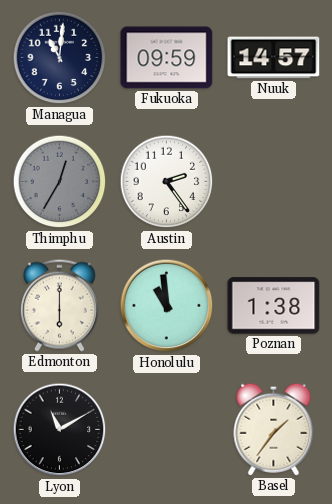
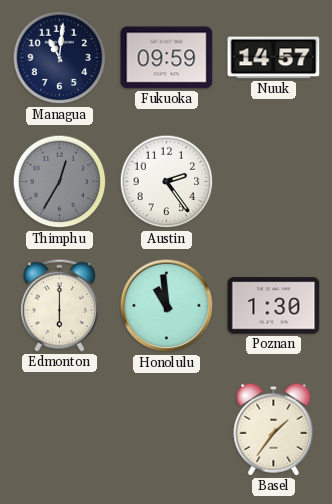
Poznan: 1:38 -> 1:30 (274, 306)
Lyon: 11:10 -> none (60, 430)
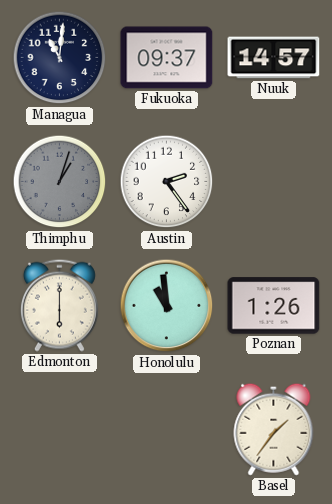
Fukuoka: 09:59 -> 09:37 (167, 58)
Thimphu: 12:35 -> 1:03 (60, 182)
Poznan: 1:30 -> 1:26 (274, 306)
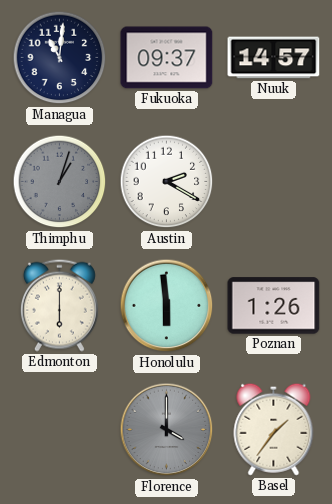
Austin: 2:24 -> 2:20 (167, 182)
Honolulu: 10:59 -> 5:59 (167, 306)
Florence: none -> 4:00 (167, 430)
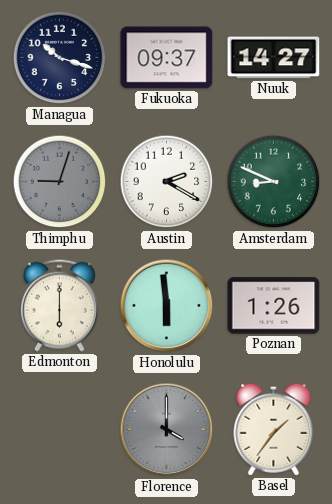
Managua: 11:01 -> 10:18 (60, 58)
Nuuk: 14:57 -> 14:27 (274, 58)
Thimphu: 1:03 -> 9:03 (60, 182)
Amsterdam: none -> 8:49 (274, 182)
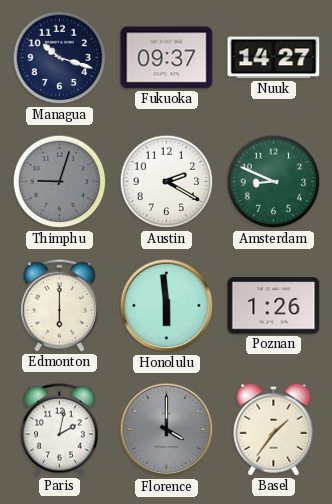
Paris: none -> 2:02 (59, 429)
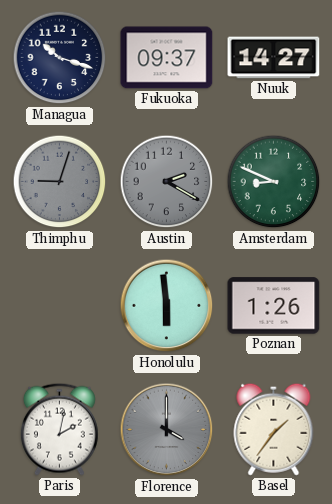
Austin dial: white -> grey (167, 182)
Edmonton: 6:00 -> none (59, 305)
